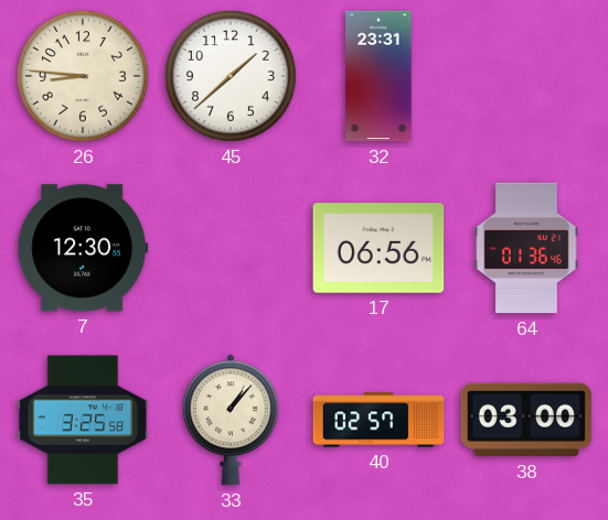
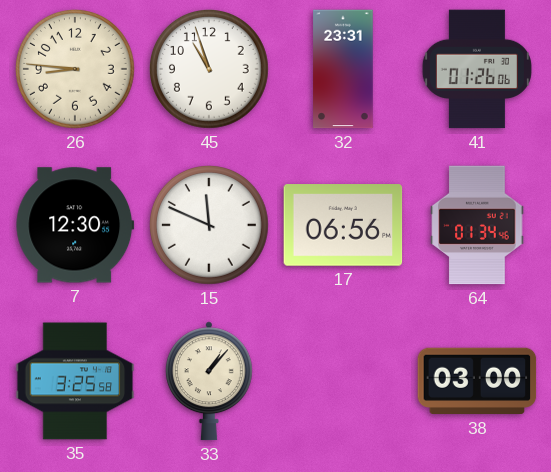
45: 1:38 -> 10:57 (210, 70)
41: none -> 01:26 (477, 69)
15: none -> 11:49 (210, 226)
64: 01:36 -> 01:34 (477, 225)
40: 02:57 -> none (378, 420)
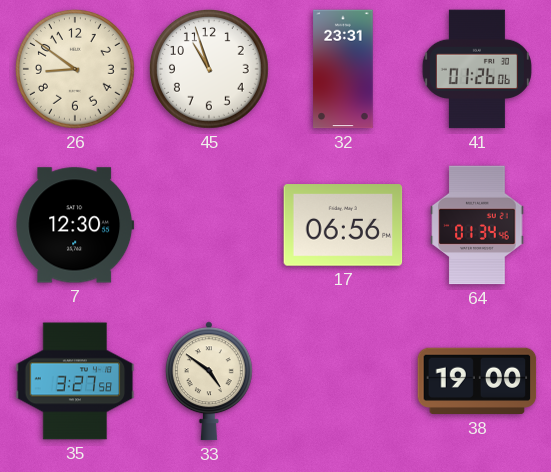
26: 8:46 -> 8:51 (76, 70)
15: 11:49 -> none (210, 226)
35: 3:25 -> 3:27 (75, 381)
33: 1:07 -> 4:51 (209, 381)
38: 03:00 -> 19:00 (477, 381)
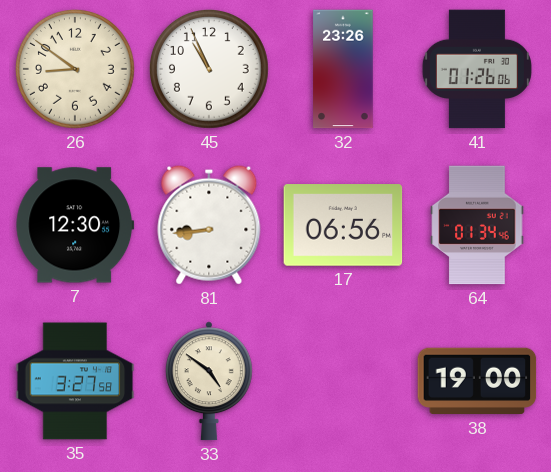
45: 10:57 -> 10:56 (210, 70)
32: 23:31 -> 23:26 (343, 69)
81: none -> 8:44 (209, 225)
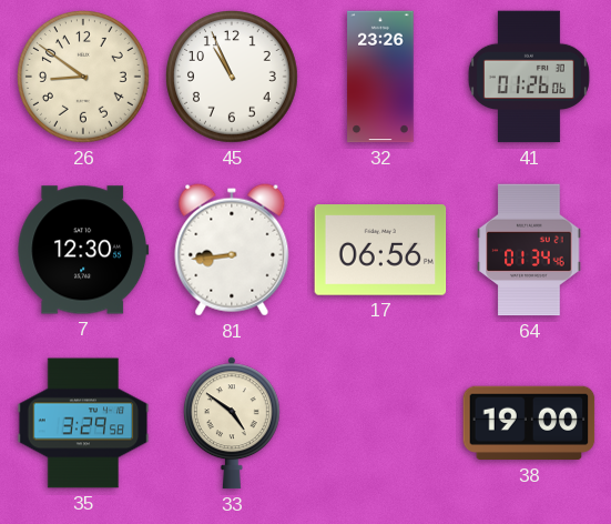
35: 3:27 -> 3:29 (83, 423)
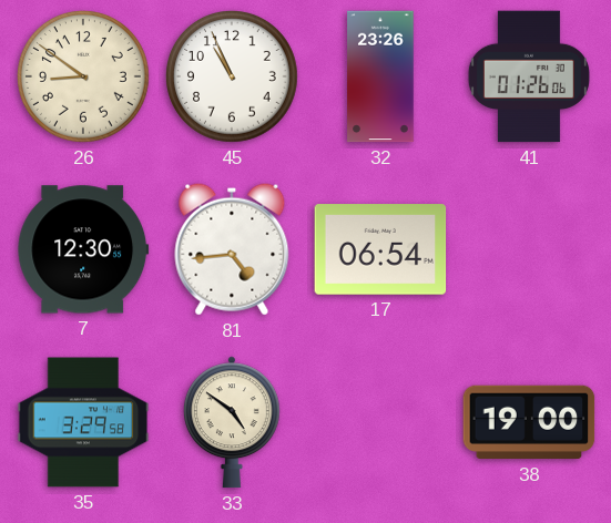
81: 8:44 -> 4:44 (232, 249)
17: 06:56 -> 06:54 (380, 249)
64: 01:34 -> none (529, 250)
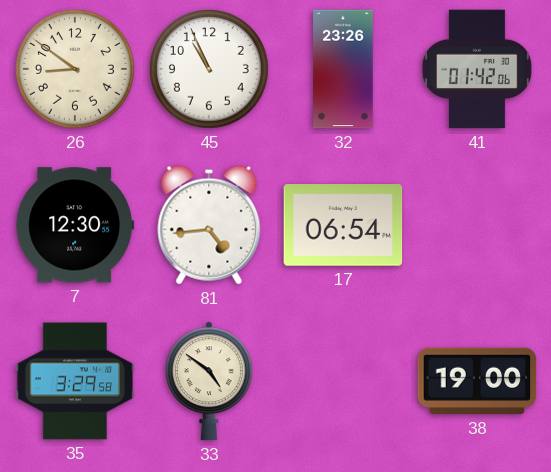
41: 01:26 -> 01:42 (477, 69)
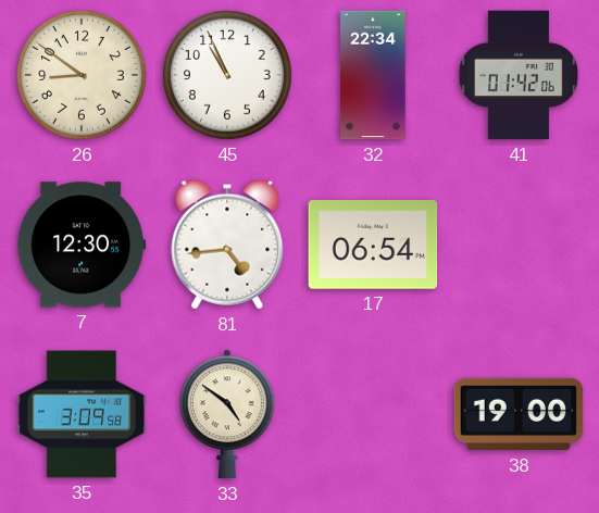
32: 23:26 -> 22:34 (373, 75)
35: 3:29 -> 3:09 (82, 414)
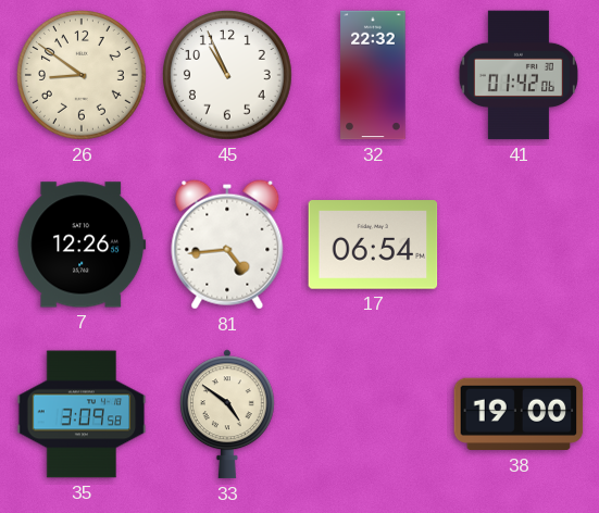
32: 22:34 -> 22:32 (373, 75)
7: 12:30 -> 12:26 (82, 245)
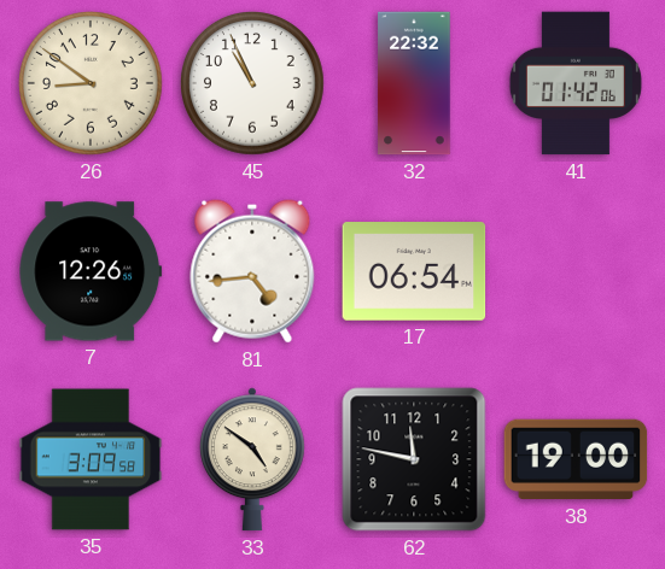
62: none -> 11:47 (414, 459)
